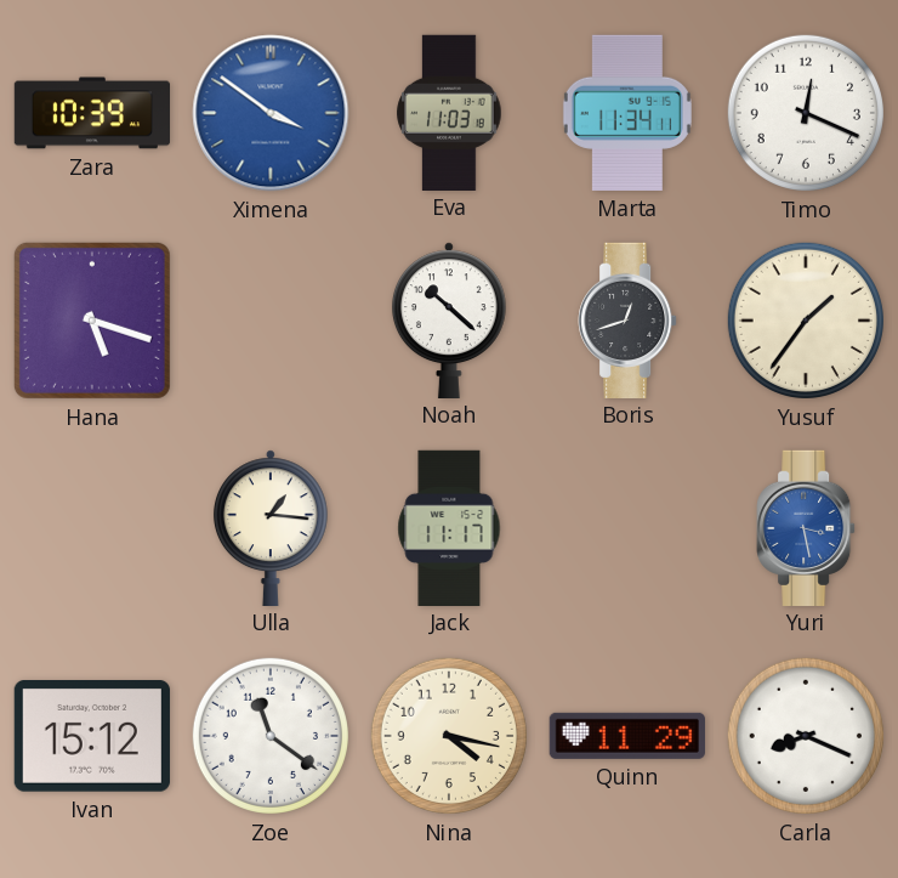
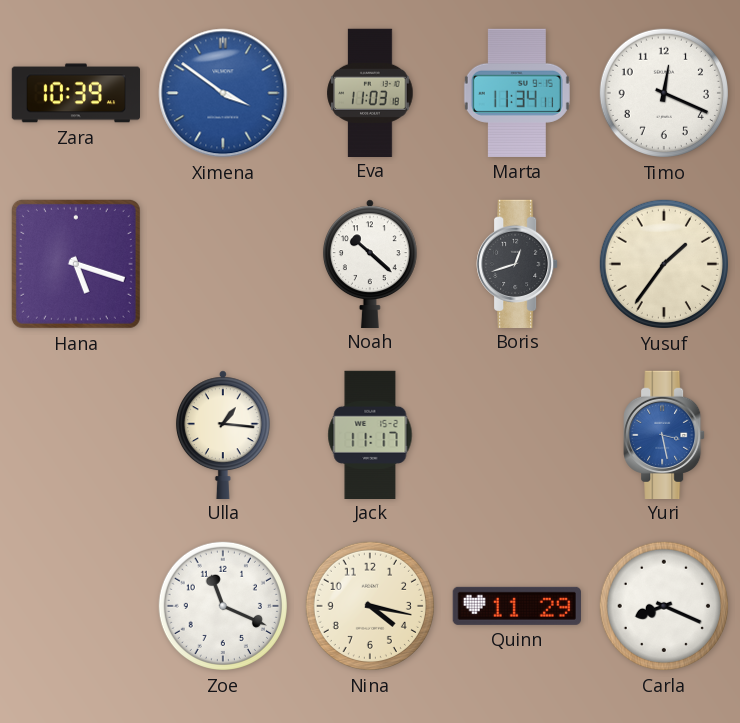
Ivan: 15:12 -> none (92, 737)
Zoe: 11:21 -> 11:19 (223, 606)
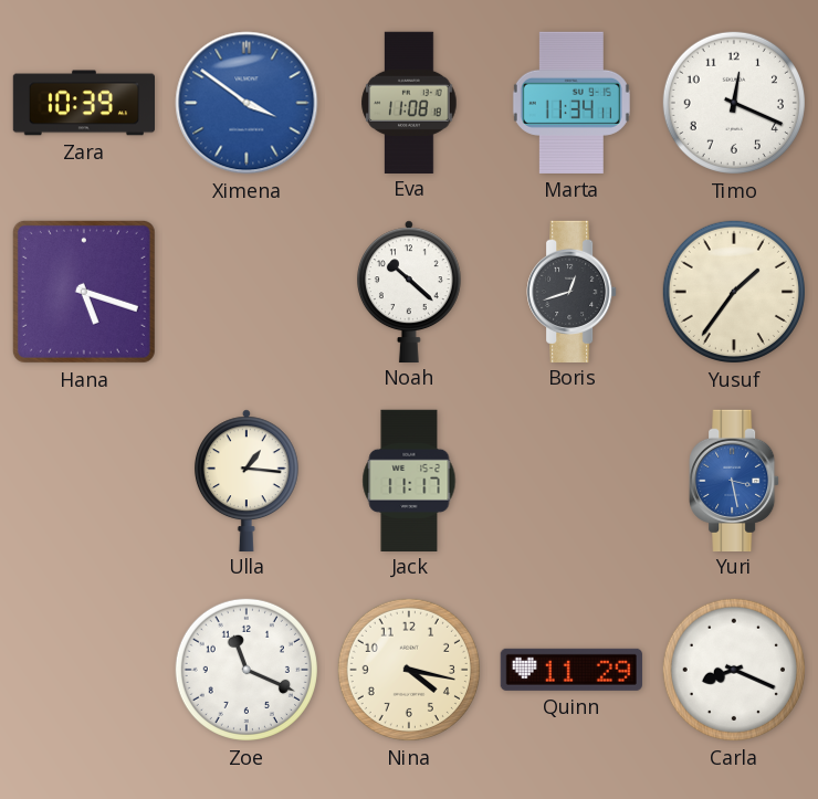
Eva: 11:03 -> 11:08 (409, 102)
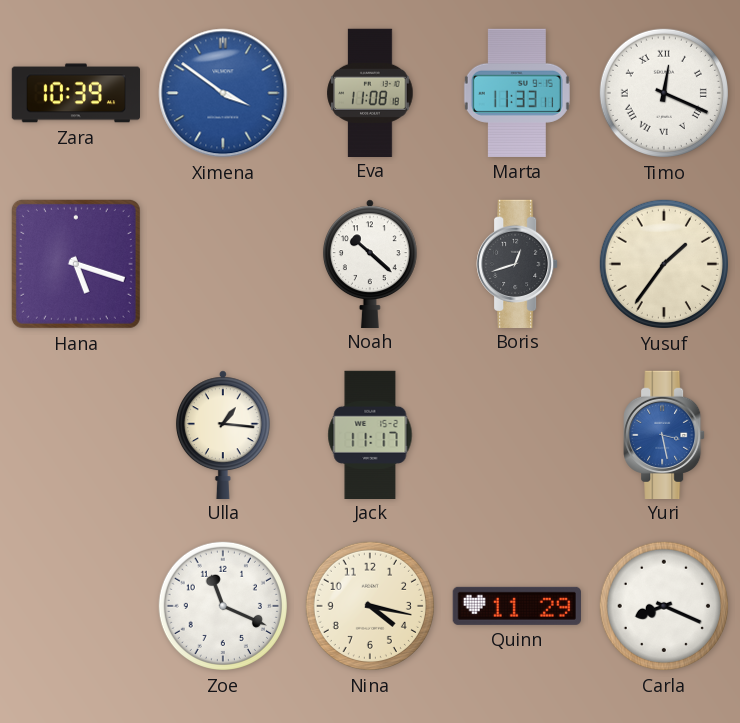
Marta: 11:34 -> 11:33 (517, 93)
Timo numerals: Arabic -> Roman (664, 93)
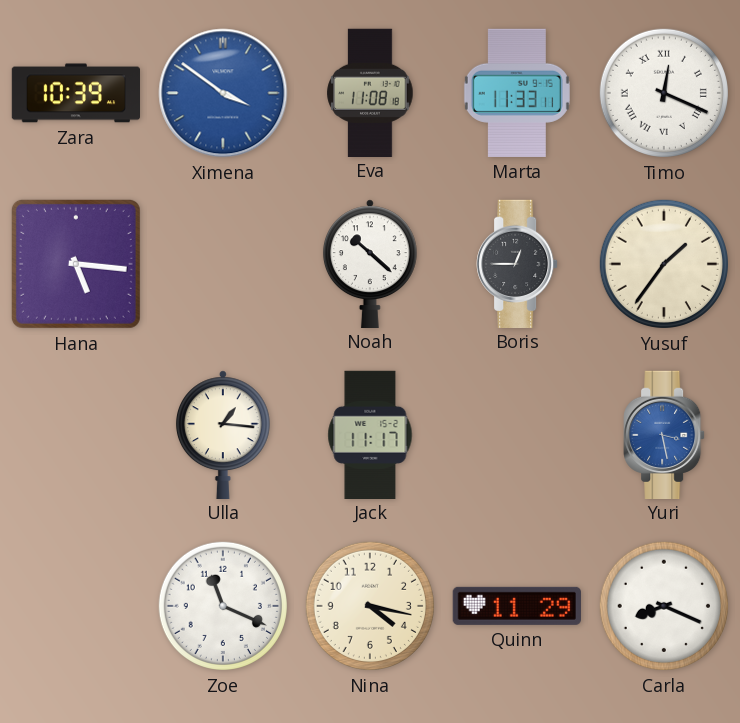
Hana: 5:18 -> 5:16 (76, 264)
Boris: 12:42 -> 12:45 (517, 263)
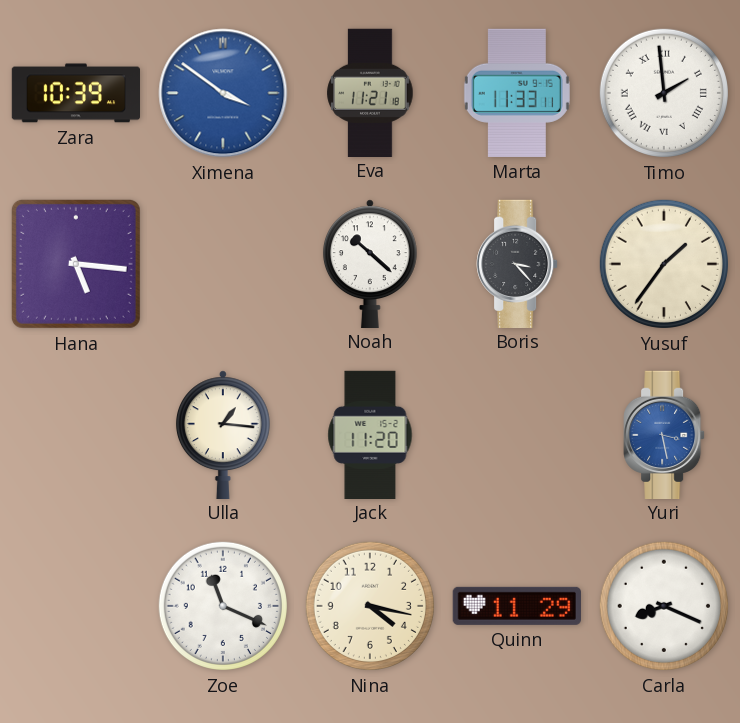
Eva: 11:08 -> 11:21 (370, 92)
Timo: 12:19 -> 1:59 (664, 93)
Boris: 12:45 -> 3:23 (517, 263)
Jack: 11:17 -> 11:20 (370, 434)
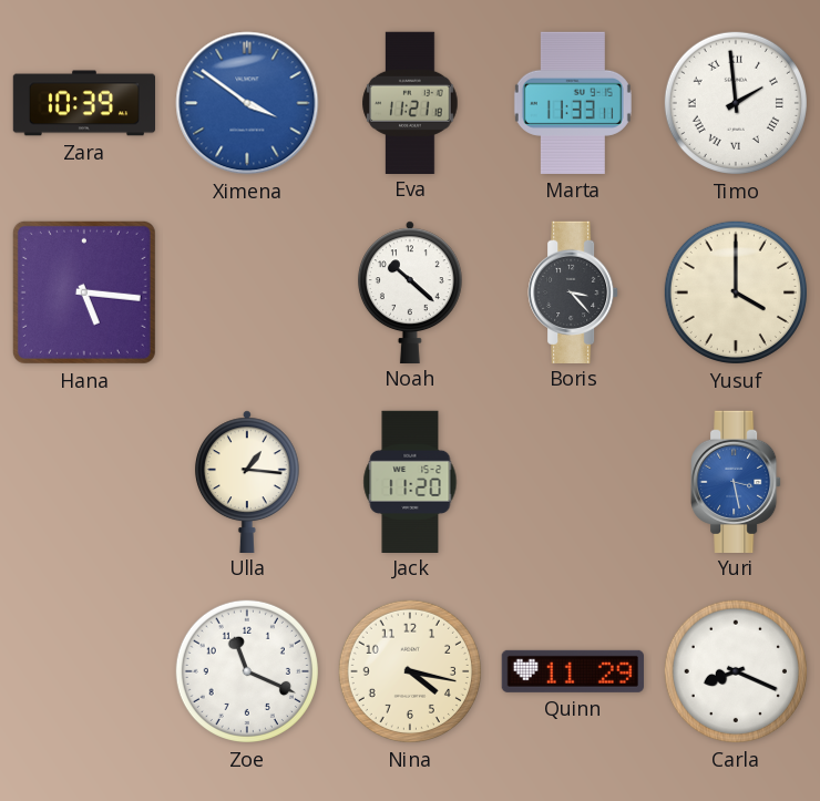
Yusuf: 1:36 -> 4:00 (736, 292)
